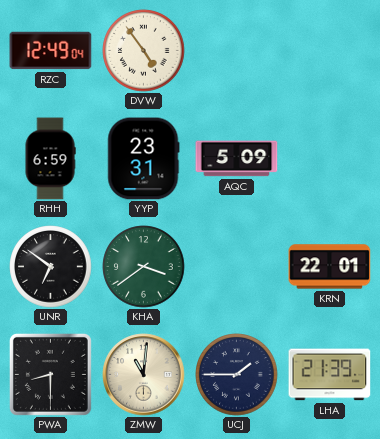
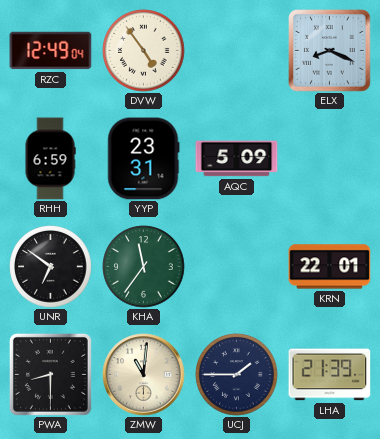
ELX: none -> 8:19 (330, 51)
KHA: 3:39 -> 11:36 (144, 267)
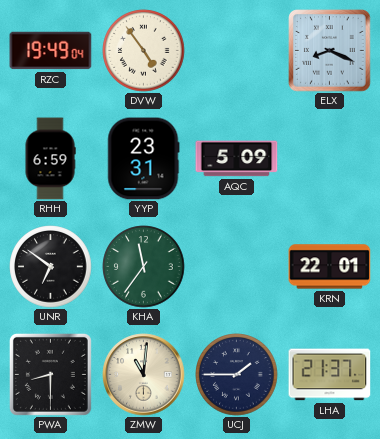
RZC: 12:49 -> 19:49 (51, 51)
LHA: 21:39 -> 21:37 (330, 375)
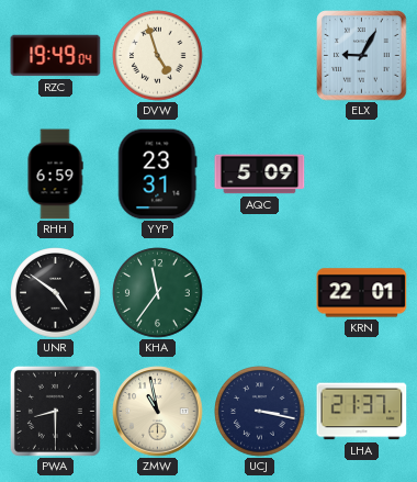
DVW: 4:54 -> 4:57 (158, 56)
ELX: 8:19 -> 9:05 (362, 56)
UNR: 6:51 -> 4:51 (56, 293)
ZMW: 11:01 -> 10:58 (158, 412)
UCJ: 1:45 -> 3:17 (260, 412)
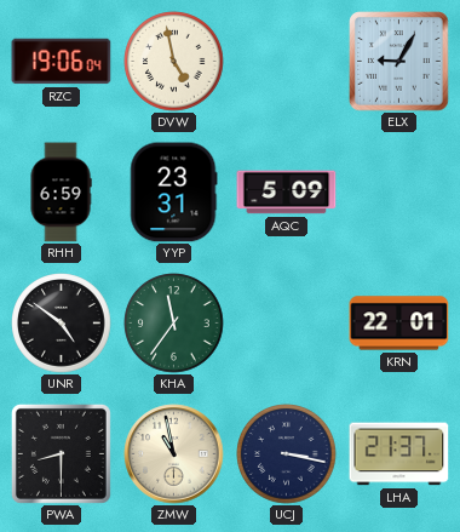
RZC: 19:49 -> 19:06 (62, 62)
DVW: 4:57 -> 4:58 (174, 62)
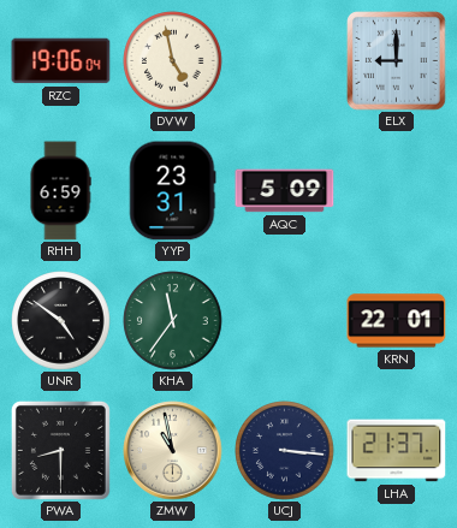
ELX: 9:05 -> 9:00 (397, 61)
UCJ: 3:17 -> 3:16 (285, 451)
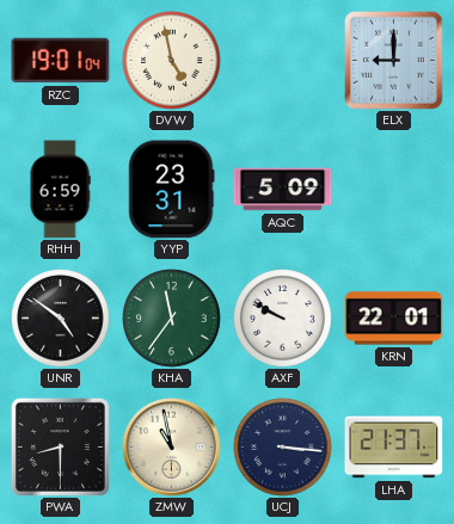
RZC: 19:06 -> 19:01 (61, 61)
AXF: none -> 9:50 (283, 319)
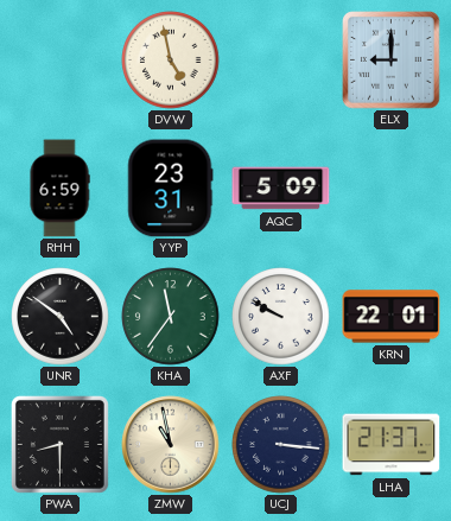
RZC: 19:01 -> none (61, 61)
